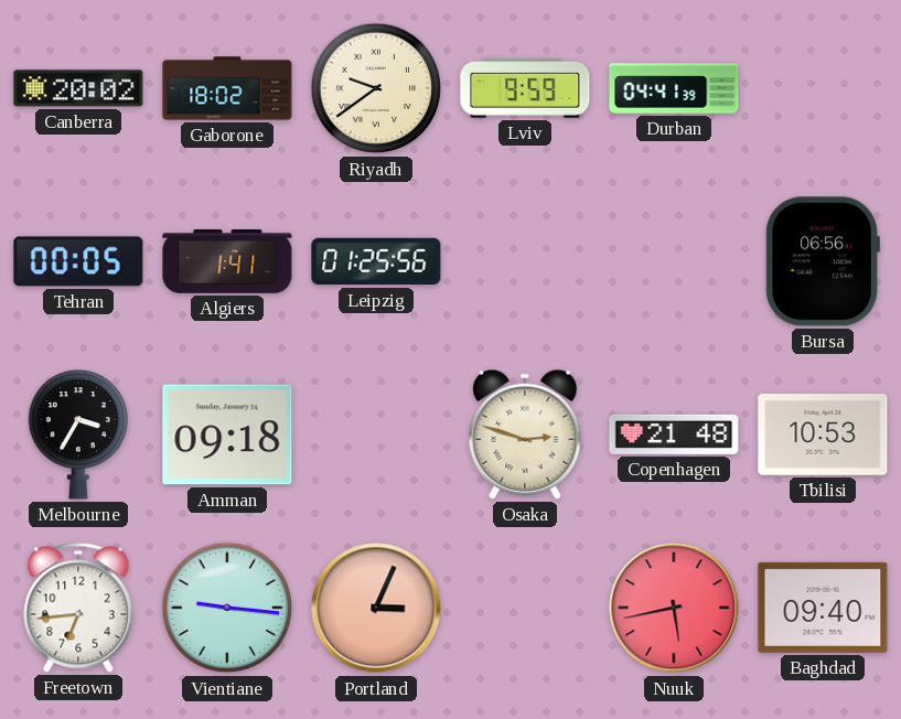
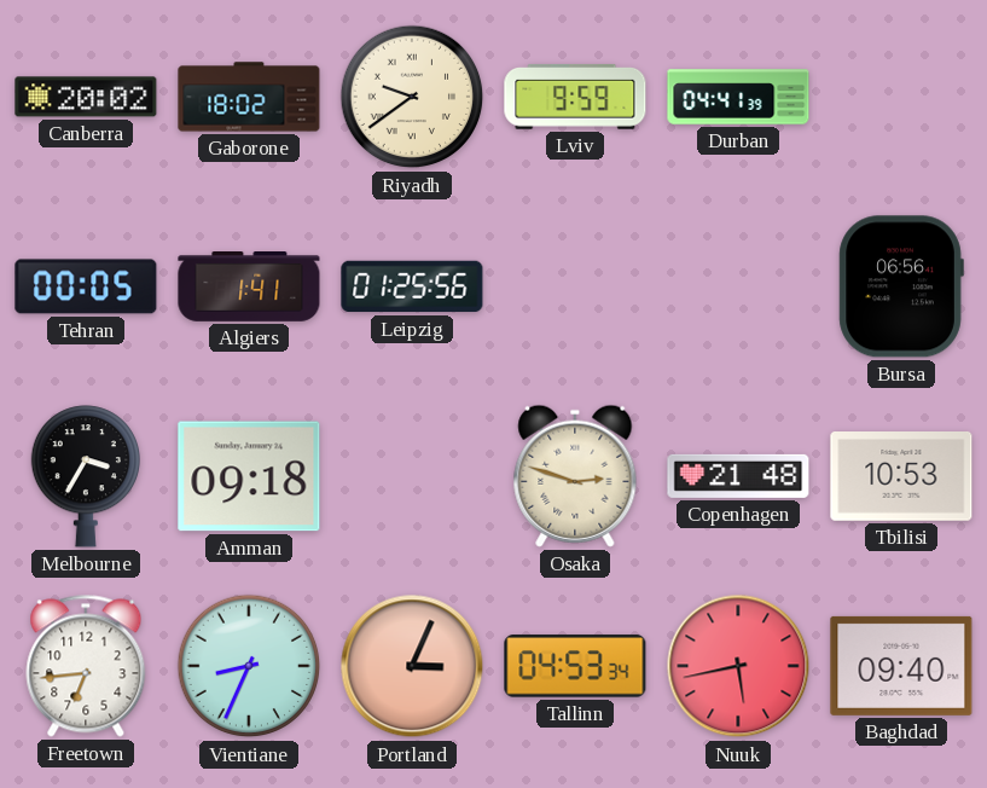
Vientiane: 9:16 -> 8:34 (249, 666)
Tallinn: none -> 04:53 (575, 666)
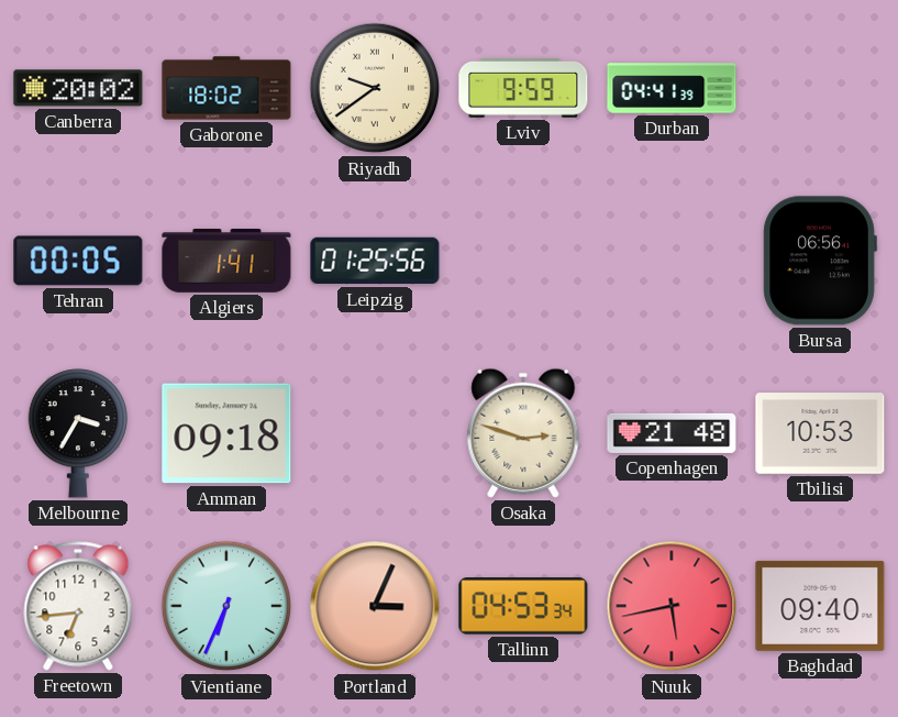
Vientiane: 8:34 -> 6:34 (226, 606)
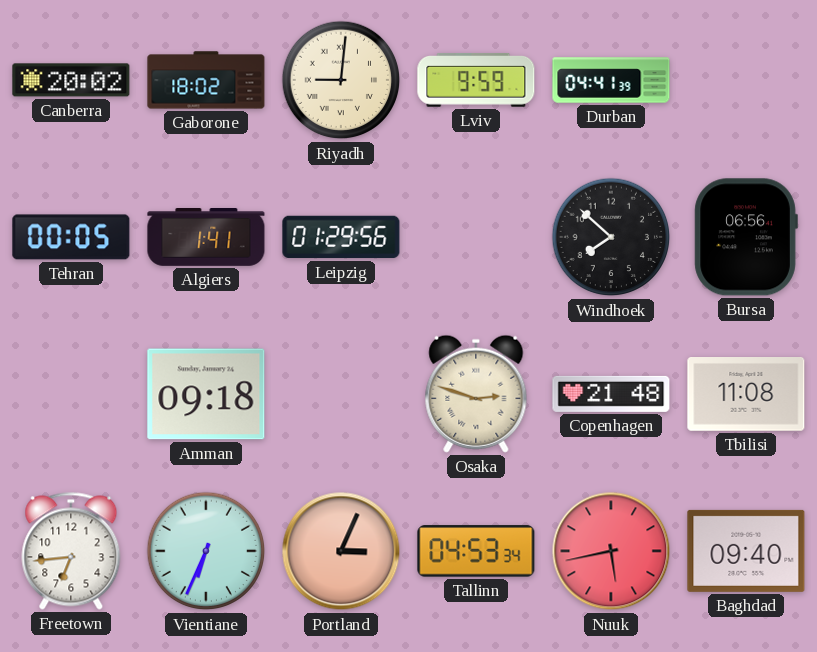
Riyadh: 9:39 -> 9:01 (341, 80)
Leipzig: 01:25 -> 01:29 (341, 237)
Windhoek: none -> 7:52 (611, 237)
Melbourne: 3:35 -> none (77, 433)
Tbilisi: 10:53 -> 11:08 (746, 395)
